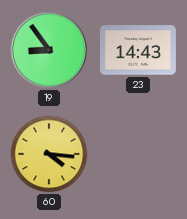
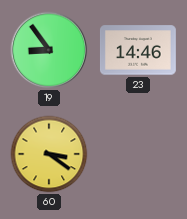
23: 14:43 -> 14:46 (138, 50)
60: 4:16 -> 3:21 (49, 154)
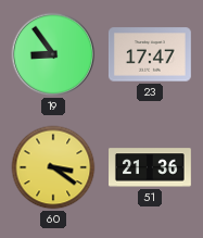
23: 14:46 -> 17:47 (150, 54)
51: none -> 21:36 (151, 167)
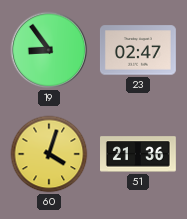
23: 17:47 -> 02:47 (138, 50)
60: 3:21 -> 4:03 (49, 154)
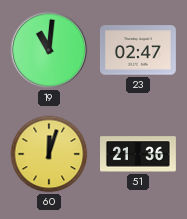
19: 8:54 -> 11:01 (49, 50)
60: 4:03 -> 12:03 (49, 154)
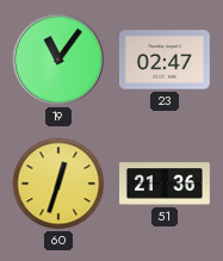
19: 11:01 -> 11:06 (58, 60)
60: 12:03 -> 12:33 (58, 184)
